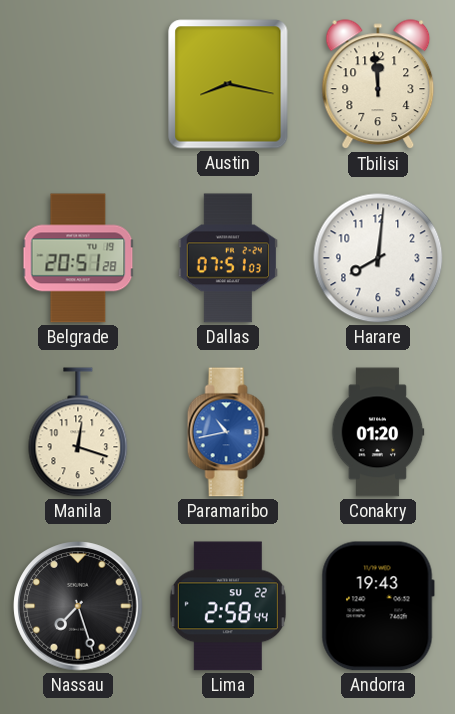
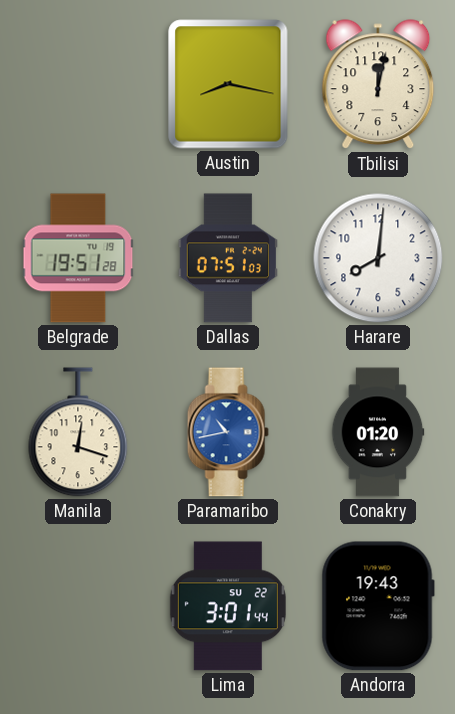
Tbilisi: 11:59 -> 12:02 (378, 85)
Belgrade: 20:51 -> 19:51 (78, 258)
Nassau: 7:27 -> none (78, 606)
Lima: 2:58 -> 3:01 (228, 606)
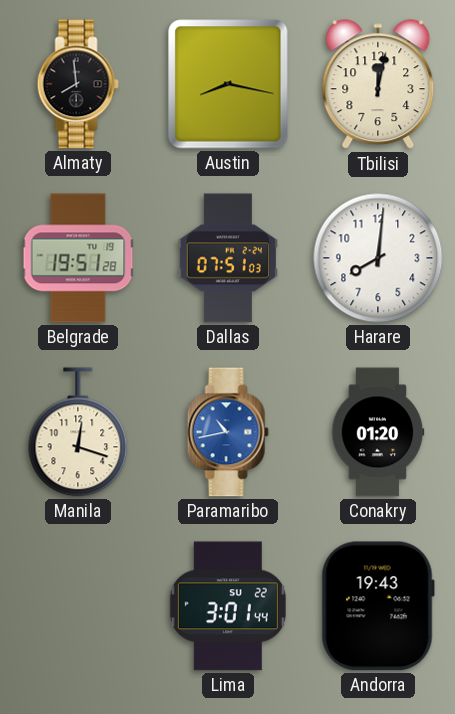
Almaty: none -> 7:59 (78, 84)
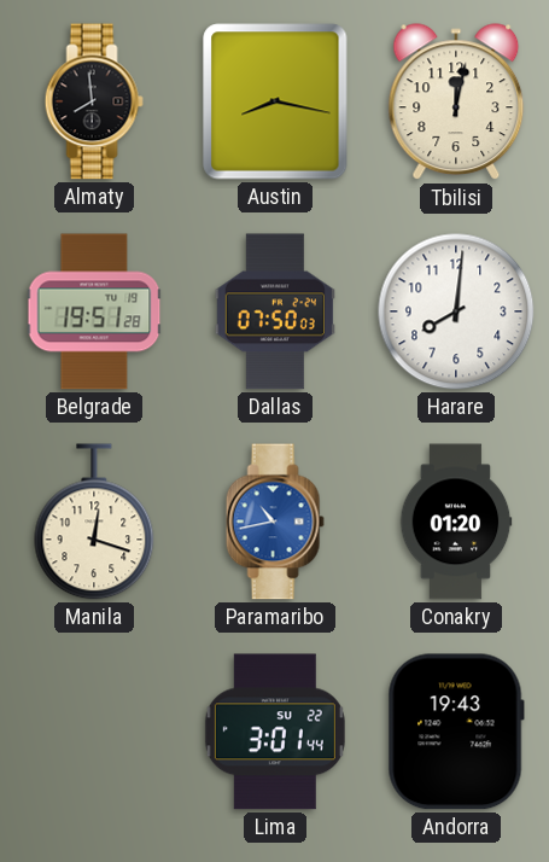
Dallas: 07:51 -> 07:50 (275, 311)
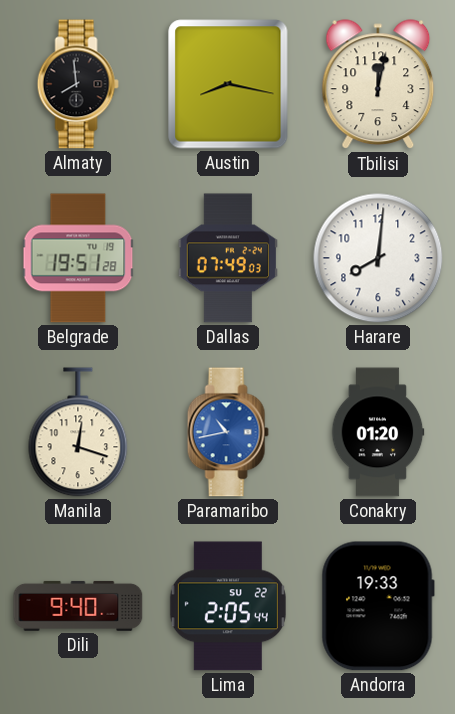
Dallas: 07:50 -> 07:49 (228, 258)
Dili: none -> 9:40 (78, 606)
Lima: 3:01 -> 2:05 (228, 606)
Andorra: 19:43 -> 19:33 (378, 606)
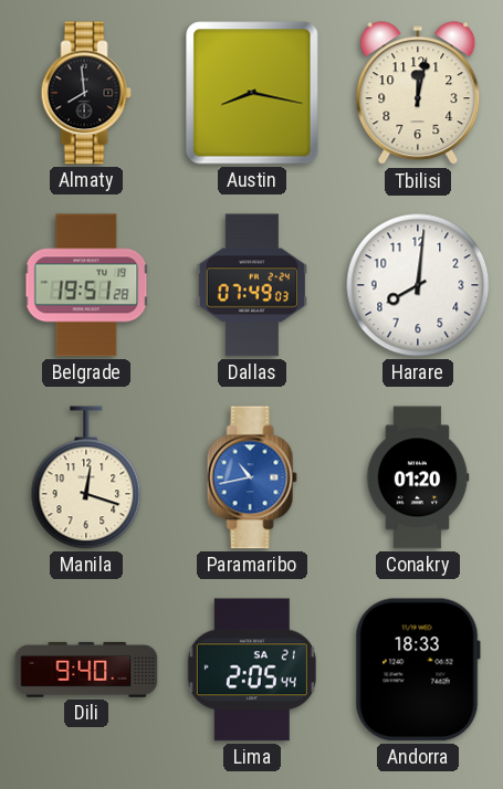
Lima date: SU 22 -> SA 21 (252, 670)
Andorra: 19:33 -> 18:33 (418, 670)
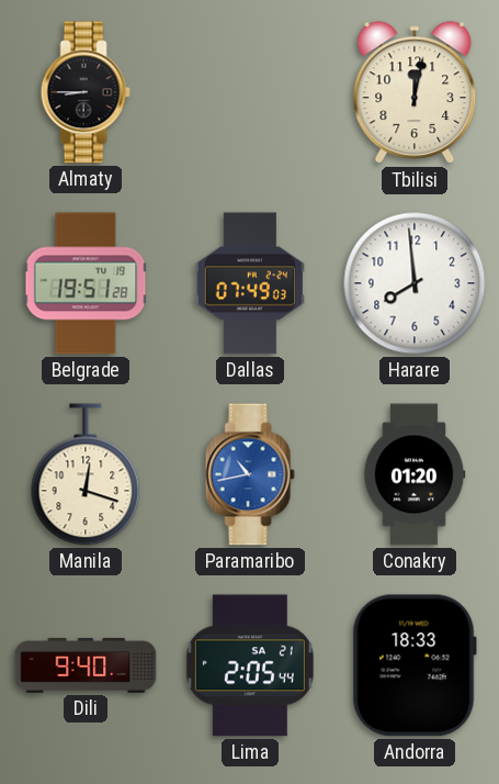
Almaty: 7:59 -> 8:45 (86, 92)
Austin: 8:17 -> none (252, 93)
Harare: 8:01 -> 7:59 (415, 283)
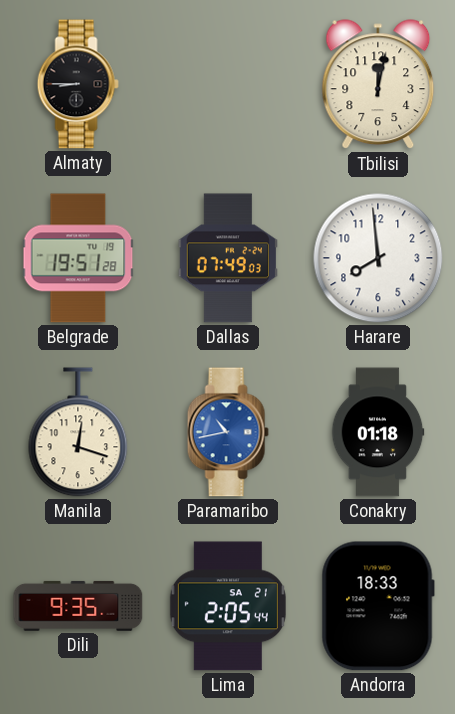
Conakry: 01:20 -> 01:18 (378, 432)
Dili: 9:40 -> 9:35 (78, 606)
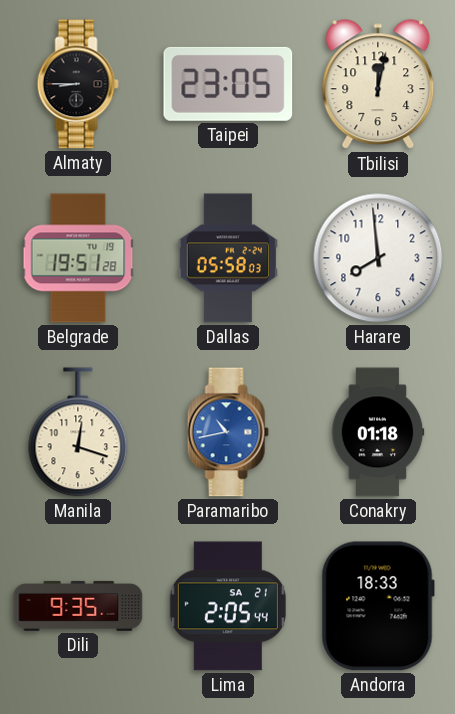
Taipei: none -> 23:05 (228, 84)
Dallas: 07:49 -> 05:58 (228, 258)
